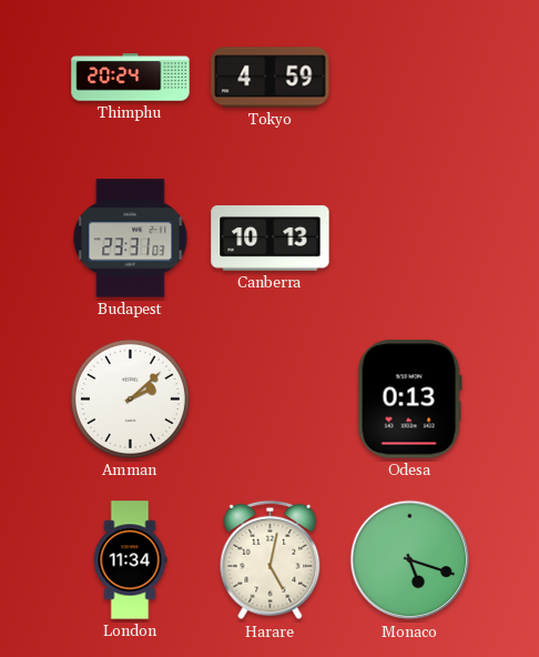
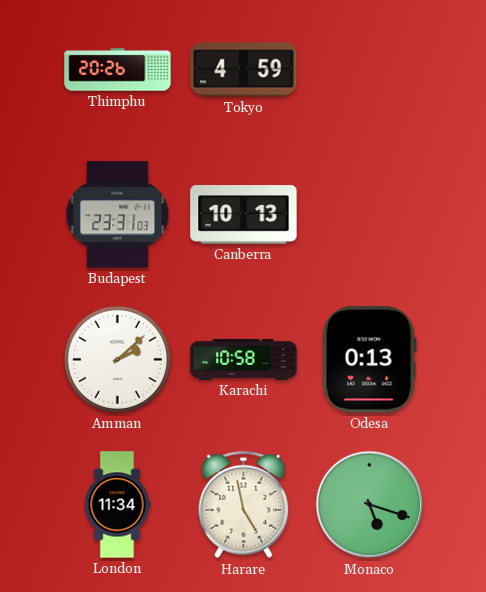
Thimphu: 20:24 -> 20:26 (118, 70)
Karachi: none -> 10:58 (244, 359)
Harare: 5:02 -> 4:58 (244, 505)
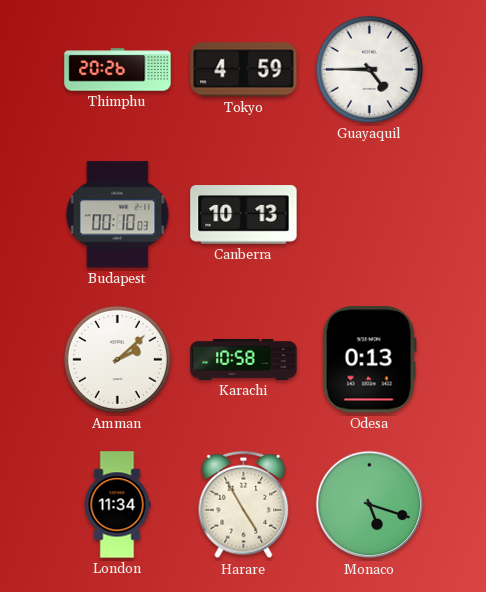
Guayaquil: none -> 4:45 (369, 69)
Budapest: 23:31 -> 00:10 (118, 215)
Harare: 4:58 -> 4:55 (244, 505)
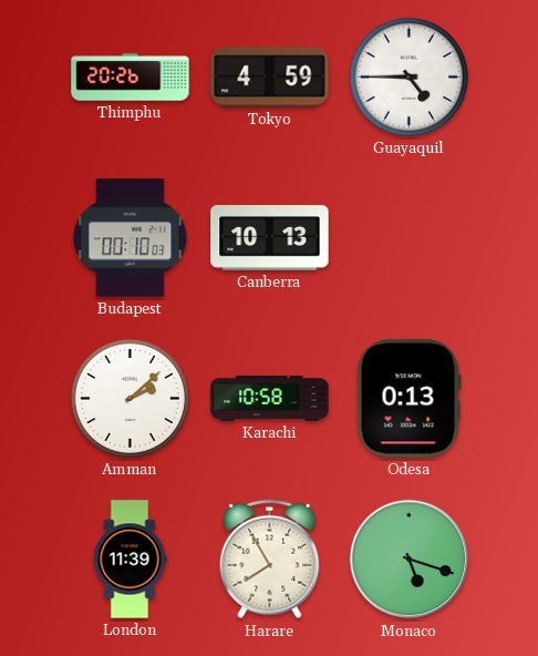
London: 11:34 -> 11:39 (130, 560)
Harare: 4:55 -> 7:55 (270, 560)
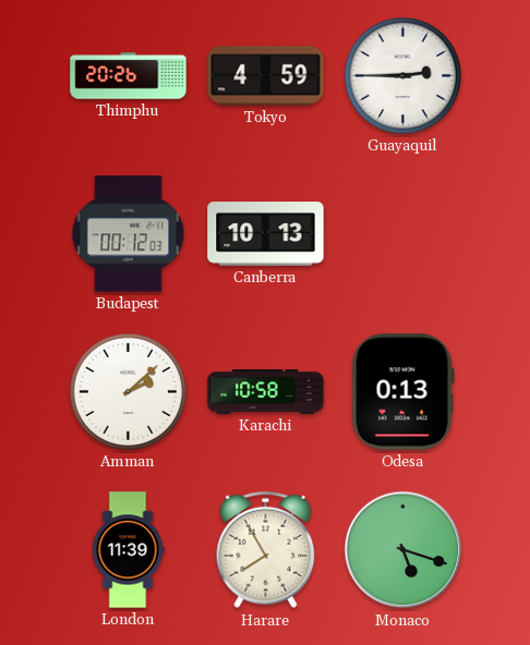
Guayaquil: 4:45 -> 2:45 (402, 75)
Budapest: 00:10 -> 00:12 (129, 234)
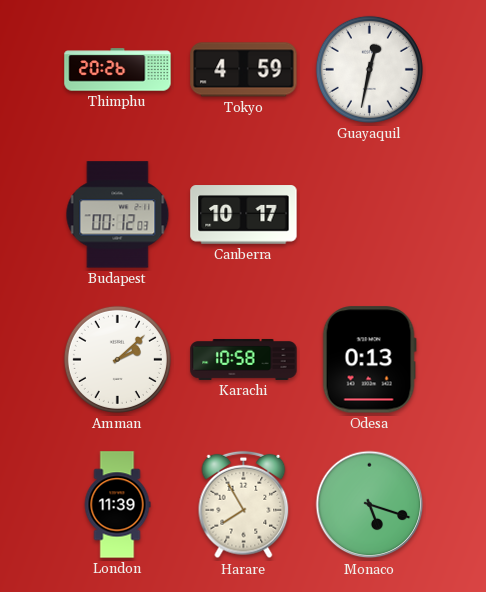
Guayaquil: 2:45 -> 12:32 (369, 69)
Canberra: 10:13 -> 10:17 (244, 215)
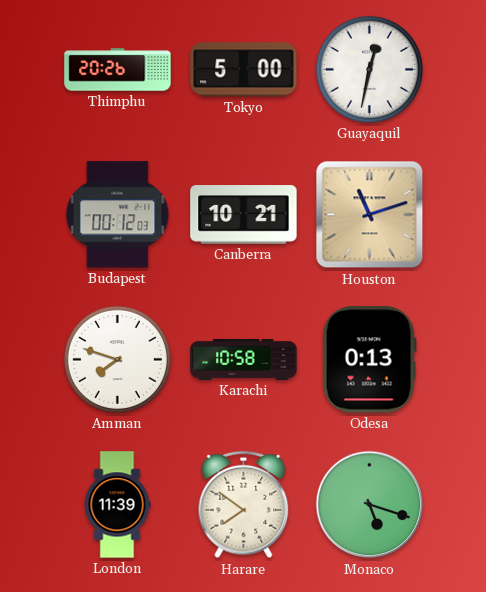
Tokyo: 4:59 -> 5:00 (244, 70)
Canberra: 10:17 -> 10:21 (244, 215)
Houston: none -> 11:12 (370, 215)
Amman: 2:08 -> 7:48 (117, 359)
Harare: 7:55 -> 7:51 (244, 505)
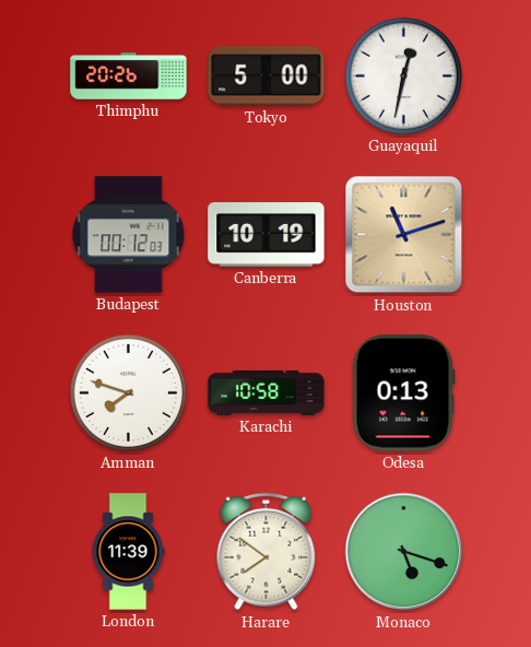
Canberra: 10:21 -> 10:19 (267, 235)
